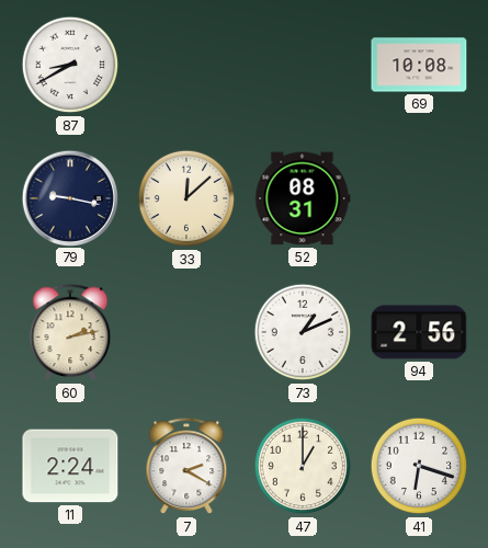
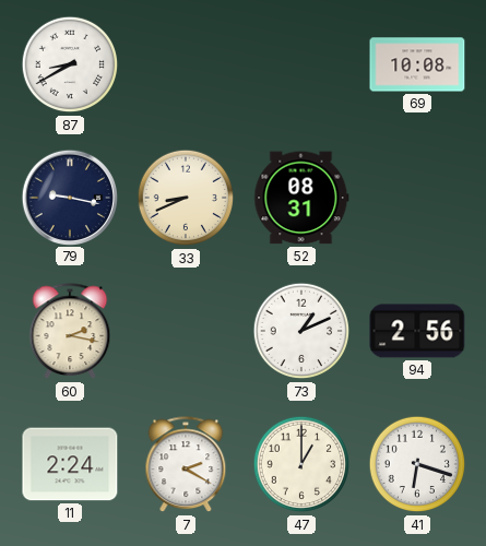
33: 12:08 -> 8:41 (186, 198)
60: 2:13 -> 2:17 (70, 332)
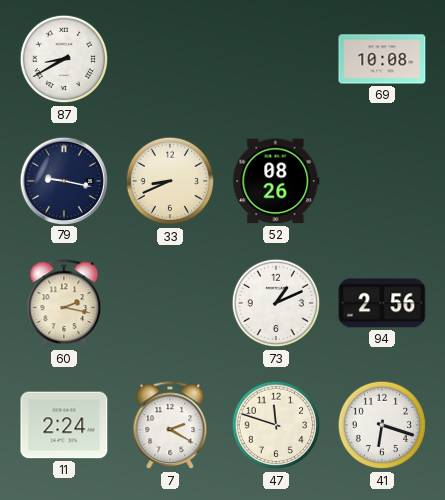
52: 08:31 -> 08:26 (276, 181)
47: 1:00 -> 11:48 (276, 425)
